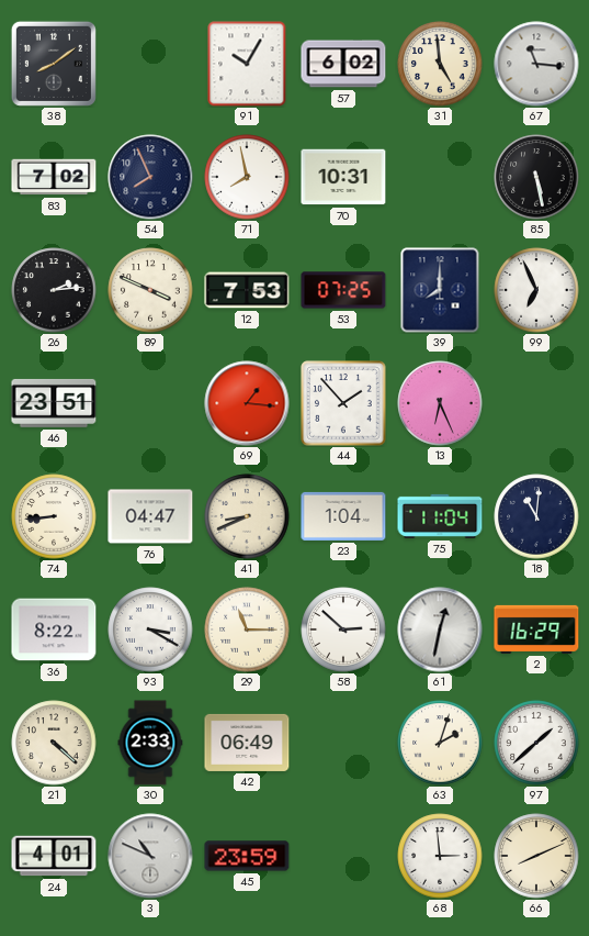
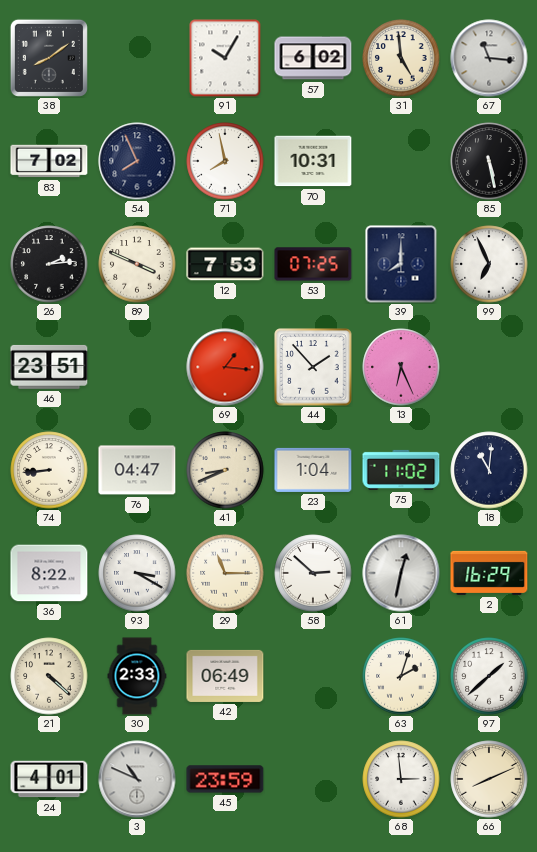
75: 11:04 -> 11:02 (401, 470)
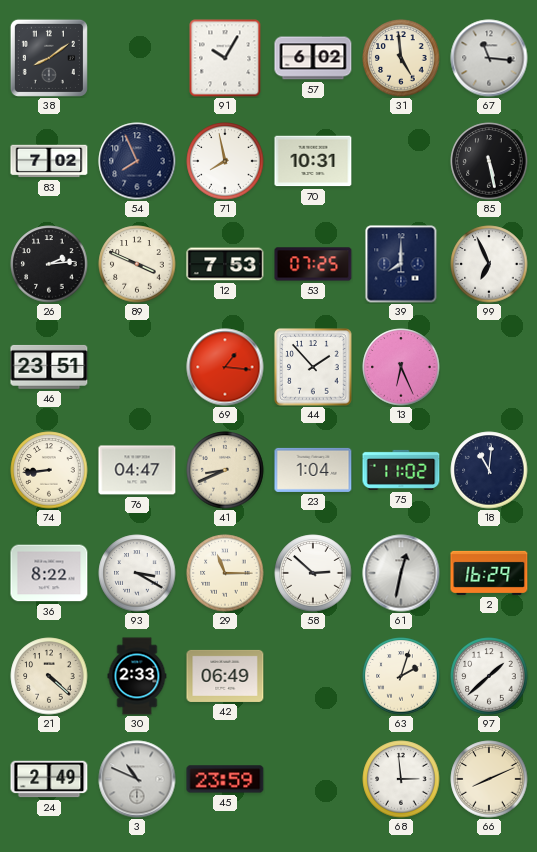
24: 4:01 -> 2:49 (49, 779)
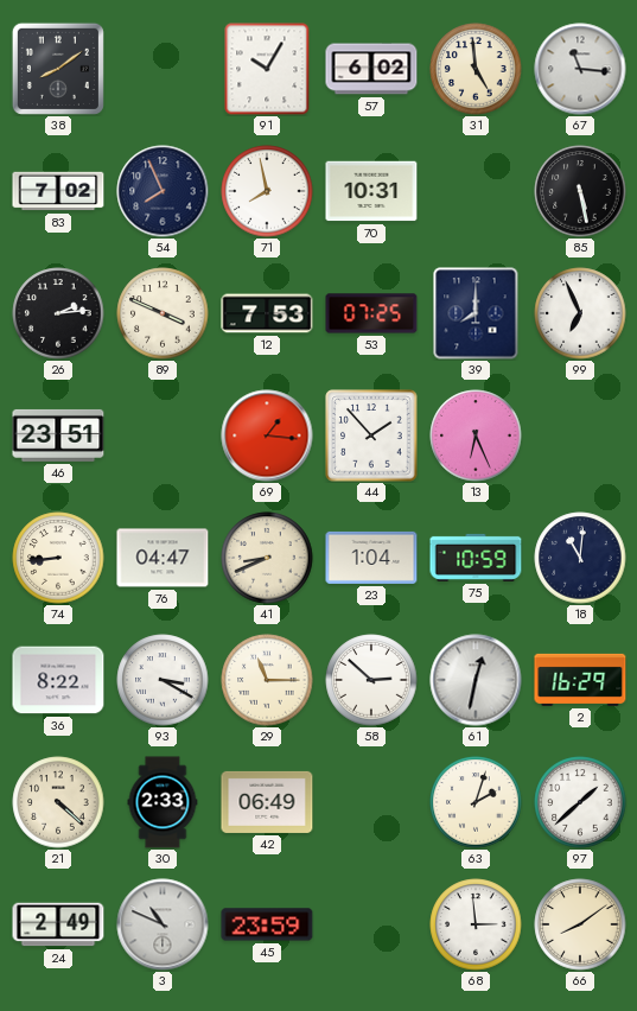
75: 11:02 -> 10:59 (476, 558)
66: 8:11 -> 8:09 (580, 924)
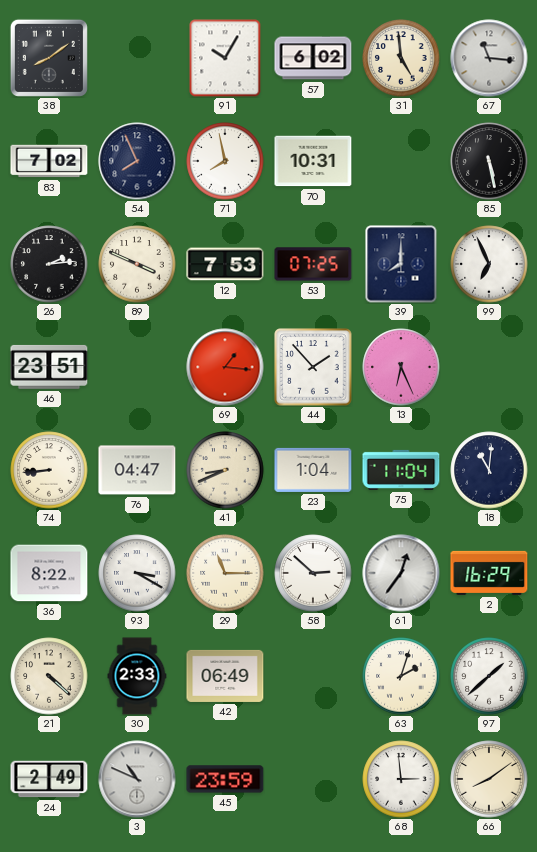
75: 10:59 -> 11:04 (401, 470)
61: 12:32 -> 12:36 (401, 573)
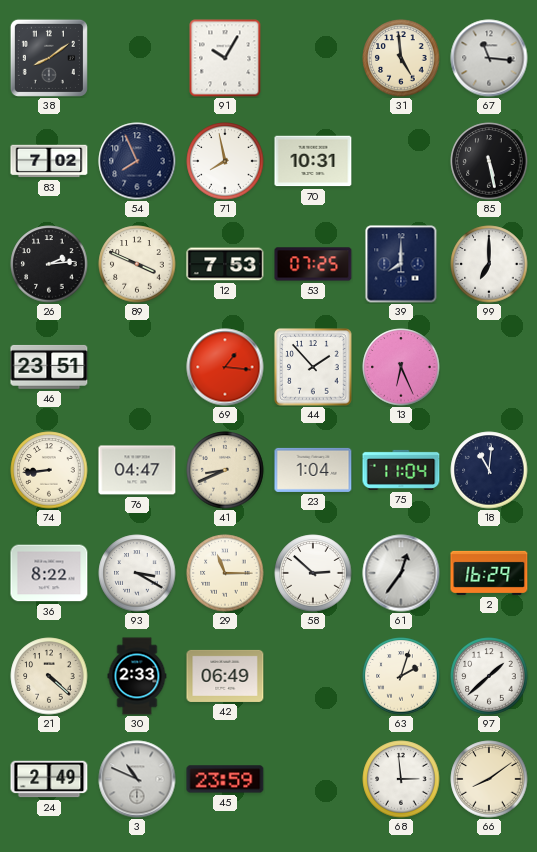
57: 6:02 -> none (313, 58)
99: 6:56 -> 7:00 (489, 264)
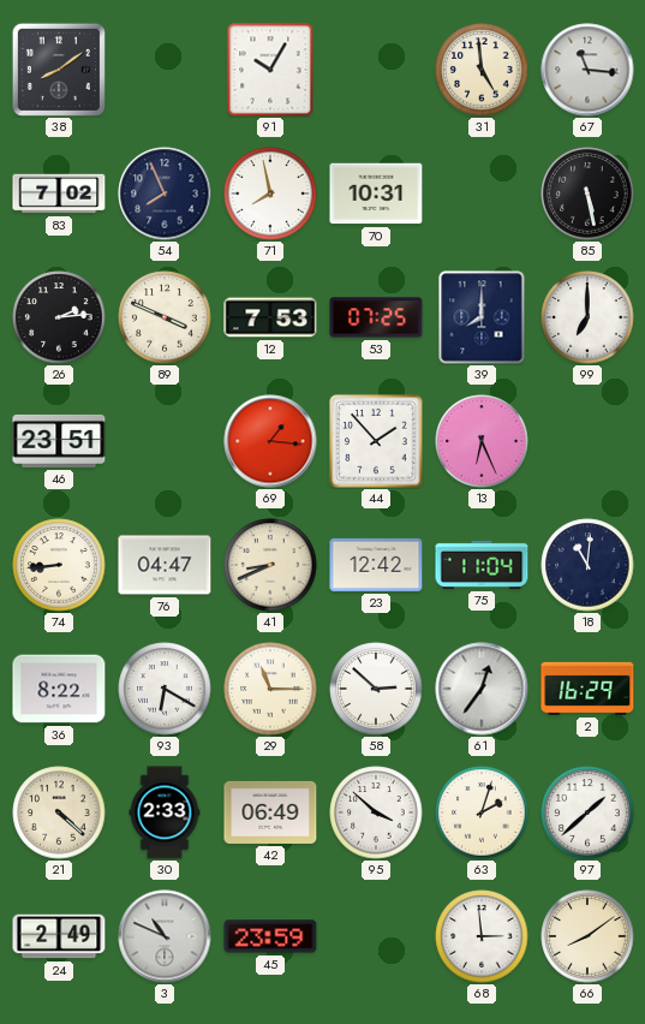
23: 1:04 -> 12:42 (376, 565)
93: 3:20 -> 6:20 (165, 689)
95: none -> 3:52 (376, 812)
